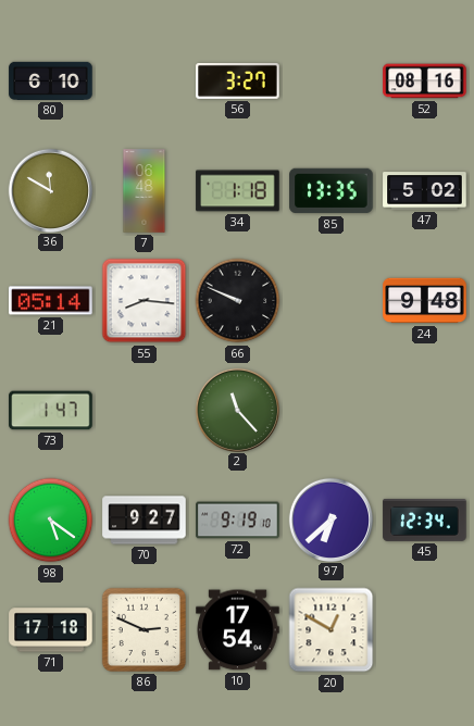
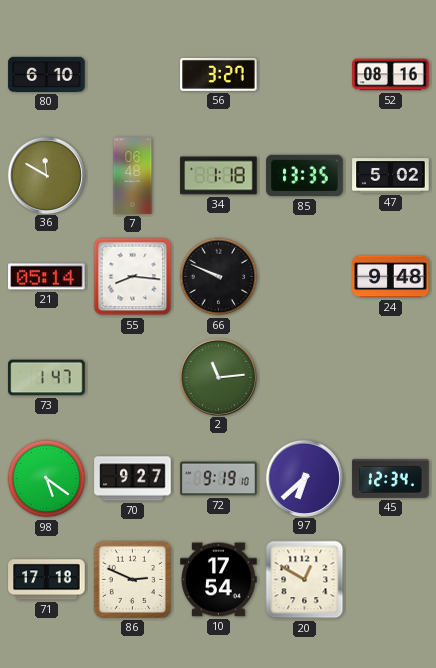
2: 11:23 -> 11:14 (218, 377)
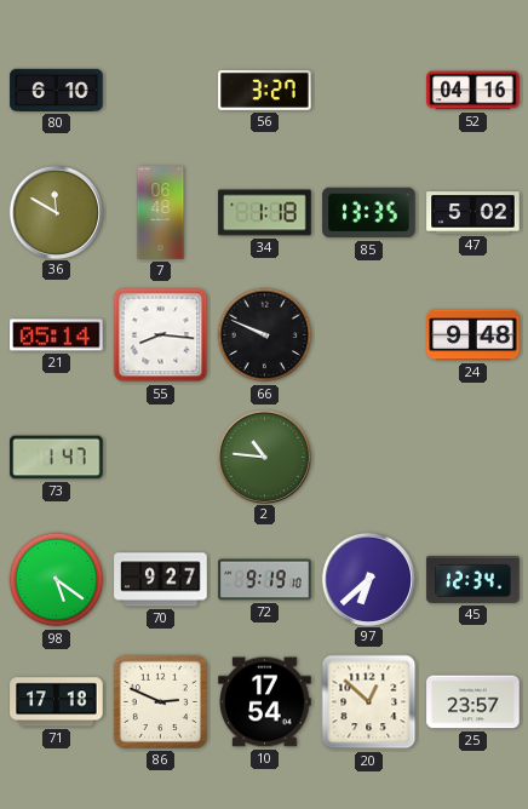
52: 08:16 -> 04:16 (474, 91)
2: 11:14 -> 10:46 (264, 457)
20: 12:50 -> 12:52 (369, 702)
25: none -> 23:57 (474, 702)
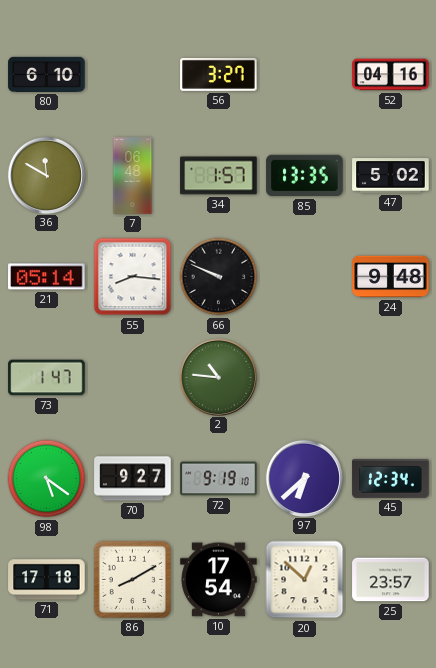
34: 1:18 -> 1:57 (219, 176)
86: 2:49 -> 8:10 (132, 579)
